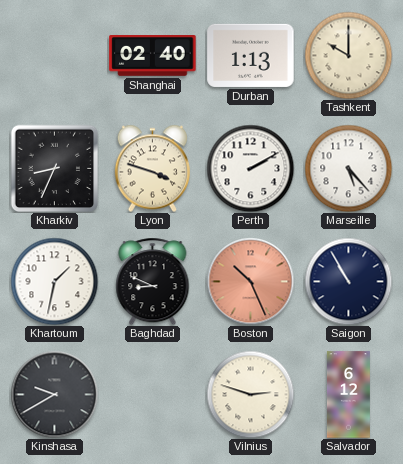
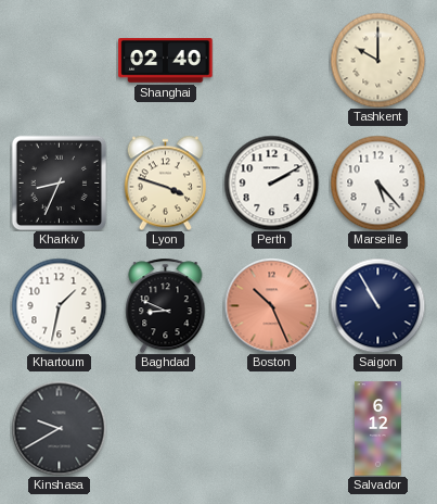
Durban: 1:13 -> none (251, 55)
Vilnius: 2:48 -> none (250, 394)
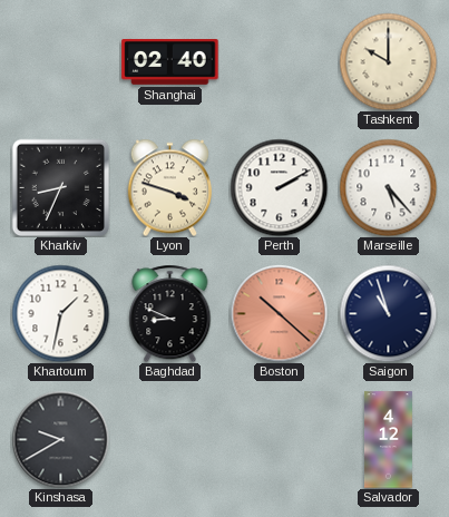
Boston: 10:26 -> 10:22 (279, 313)
Saigon: 10:55 -> 10:57 (388, 313)
Salvador: 6:12 -> 4:12 (388, 440)
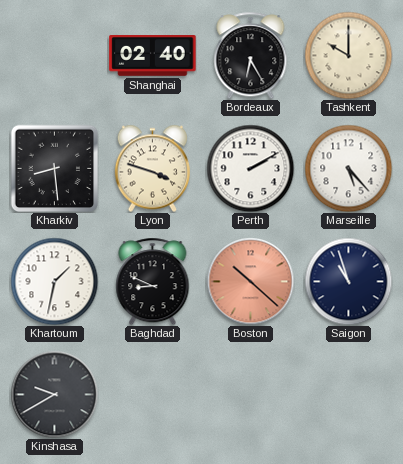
Bordeaux: none -> 6:25 (251, 55)
Kharkiv: 8:34 -> 8:29 (54, 168)
Salvador: 4:12 -> none (388, 440)
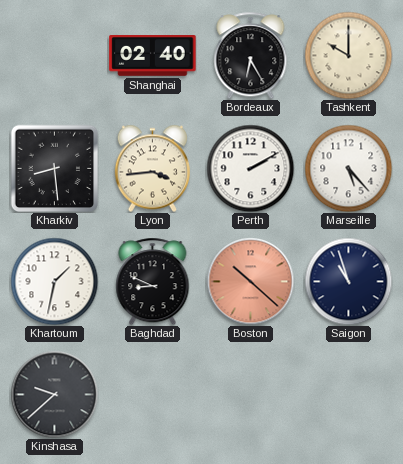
Lyon: 3:48 -> 3:44 (152, 168)
Kinshasa: 9:40 -> 9:38 (54, 394)
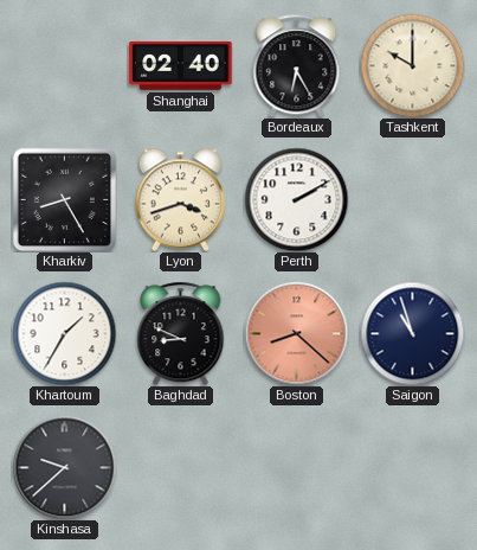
Kharkiv: 8:29 -> 8:25 (64, 199)
Lyon: 3:44 -> 3:42 (180, 199)
Marseille: 5:23 -> none (348, 168)
Khartoum: 1:32 -> 1:35 (64, 333)
Boston: 10:22 -> 8:22 (296, 333)
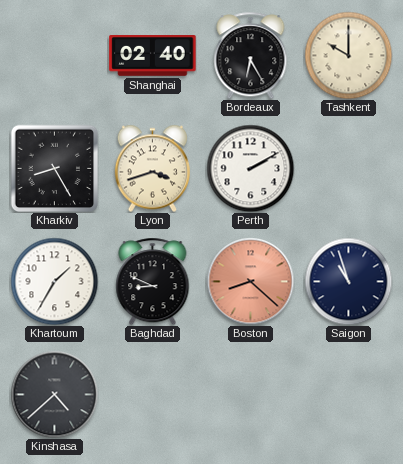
Kinshasa: 9:38 -> 4:38 (54, 394)
